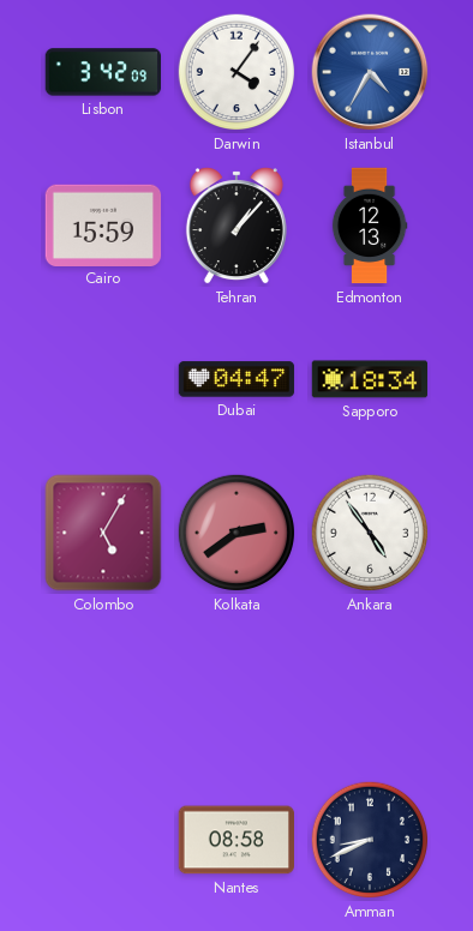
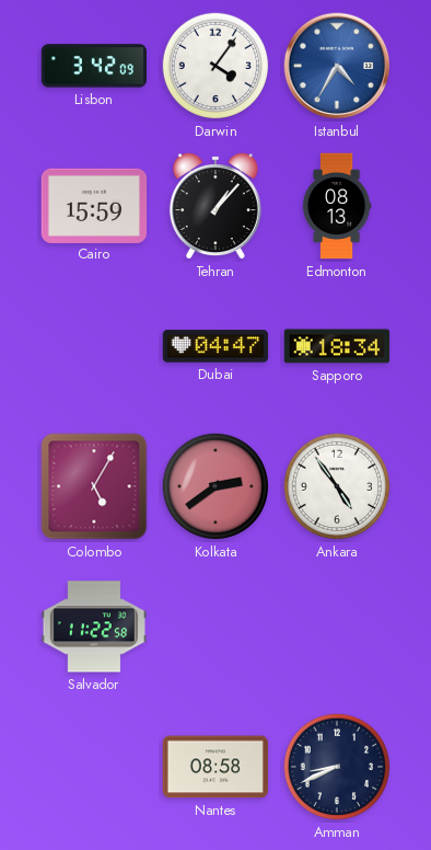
Edmonton: 12:13 -> 08:13 (337, 206)
Salvador: none -> 11:22 (94, 627)
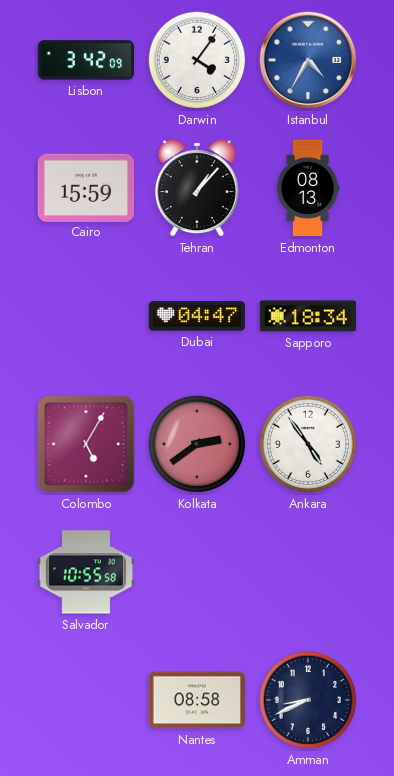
Salvador: 11:22 -> 10:55 (86, 572)
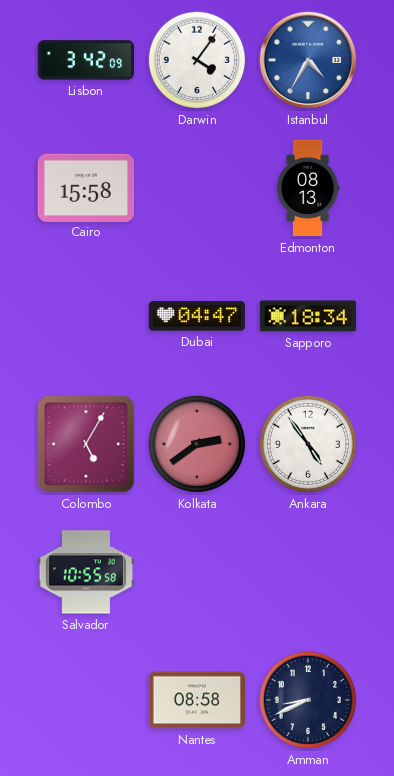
Cairo: 15:59 -> 15:58 (86, 187)
Tehran: 1:07 -> none (197, 188)
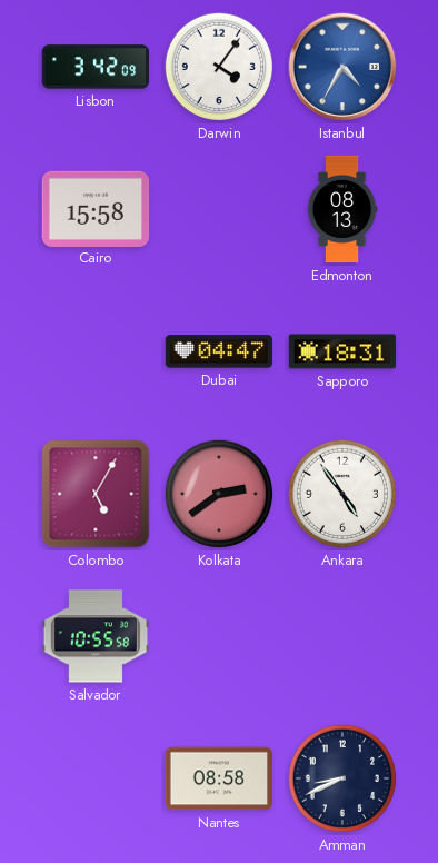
Sapporo: 18:34 -> 18:31 (342, 351)
